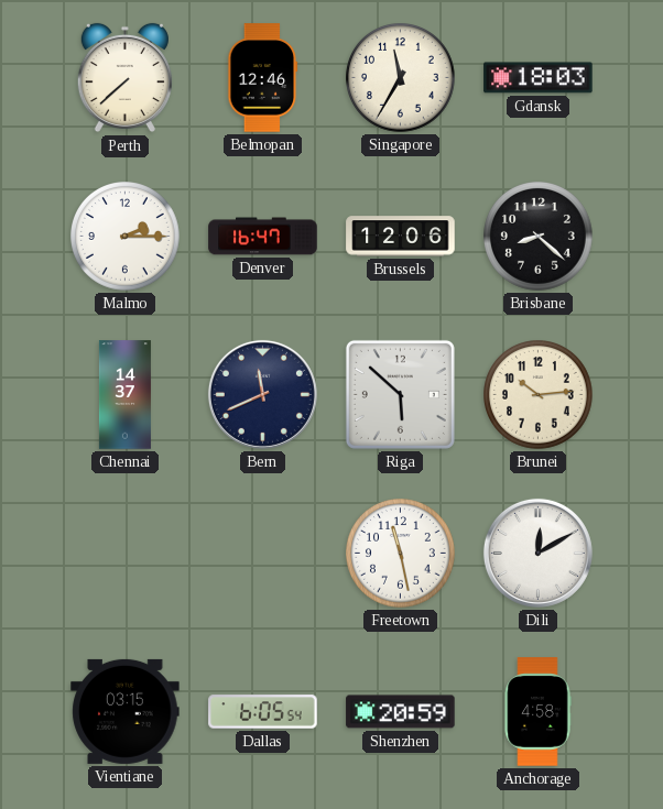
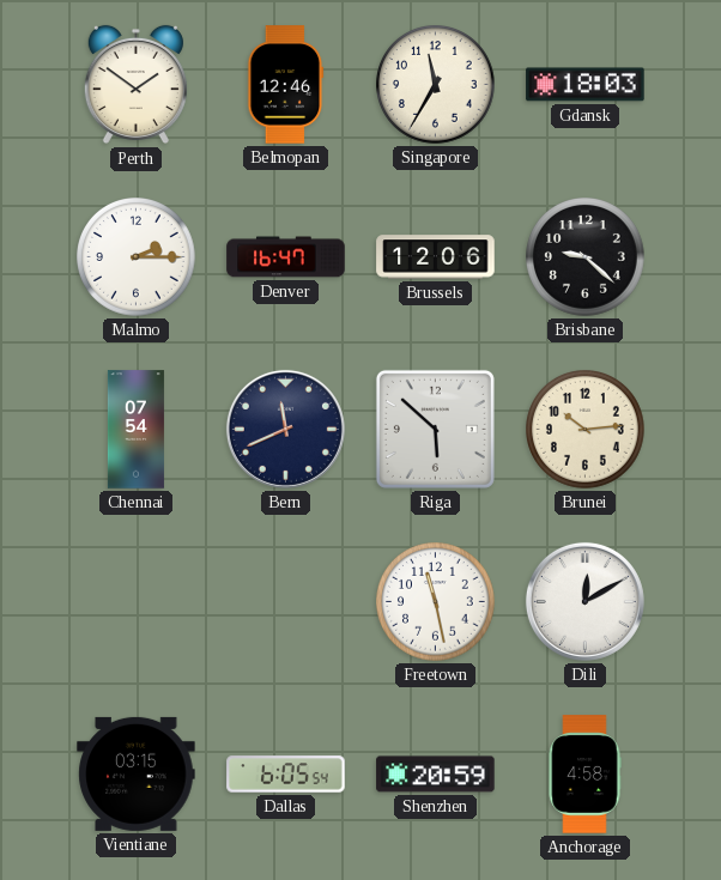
Perth: 7:38 -> 1:51 (135, 85)
Brisbane: 8:22 -> 9:22 (586, 257)
Chennai: 14:37 -> 07:54 (135, 430)
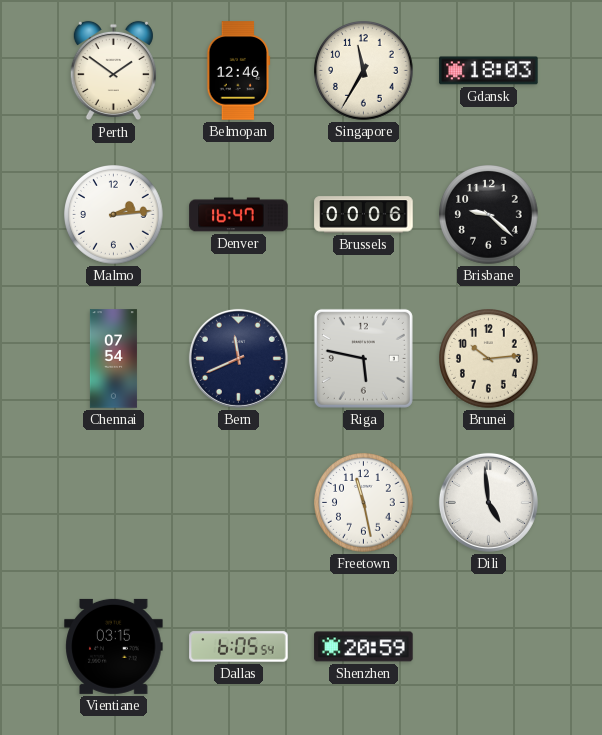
Malmo: 2:15 -> 2:14 (114, 215)
Brussels: 12:06 -> 00:06 (364, 215)
Riga: 5:52 -> 5:47 (363, 358)
Dili: 12:10 -> 4:59 (488, 502)
Anchorage: 4:58 -> none (584, 775)
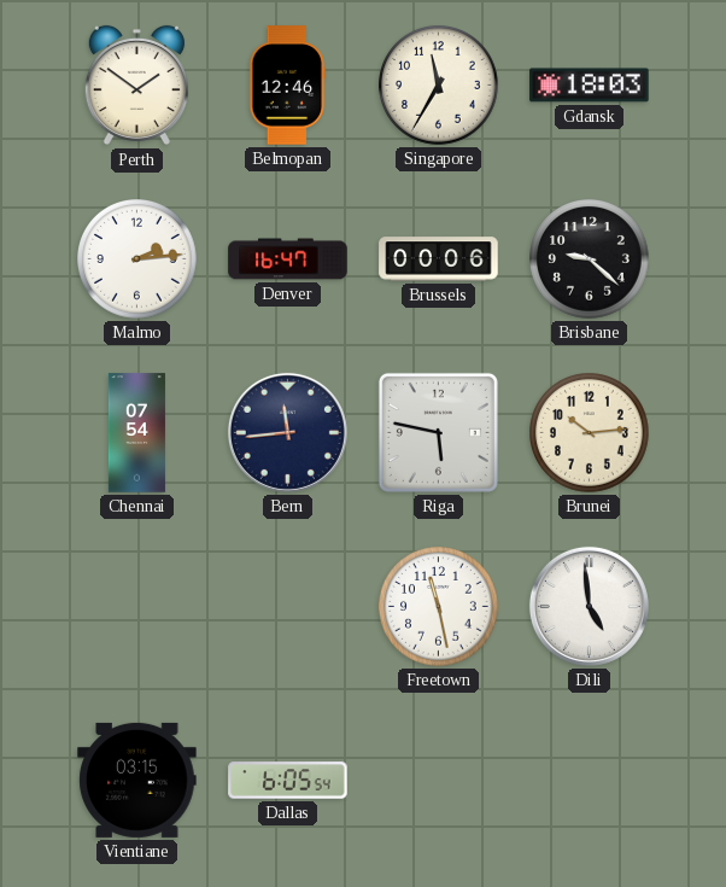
Bern: 11:41 -> 11:44 (287, 432)
Shenzhen: 20:59 -> none (364, 647)
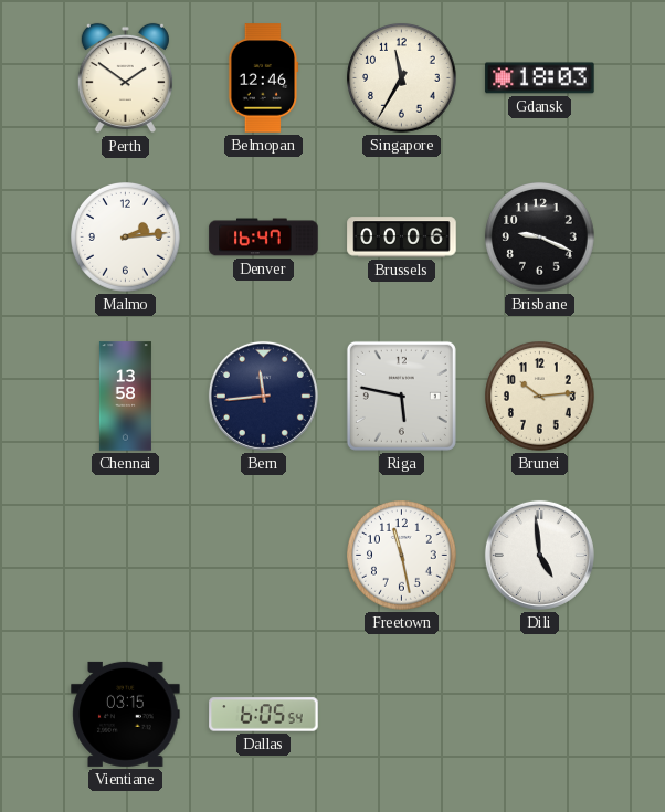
Brisbane: 9:22 -> 9:19 (540, 238)
Chennai: 07:54 -> 13:58 (125, 397)
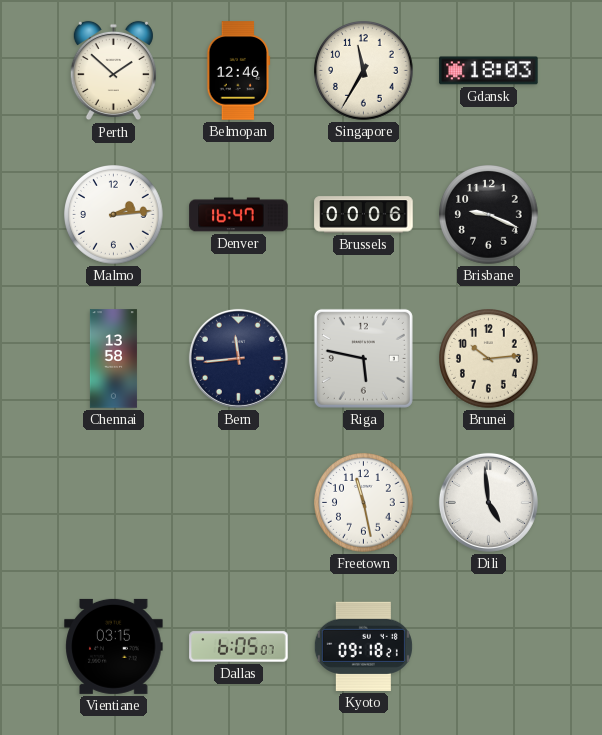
Perth: 1:51 -> 1:52 (113, 71)
Dallas: 6:05:54 -> 6:05:07 (239, 647)
Kyoto: none -> 09:18 (363, 646)
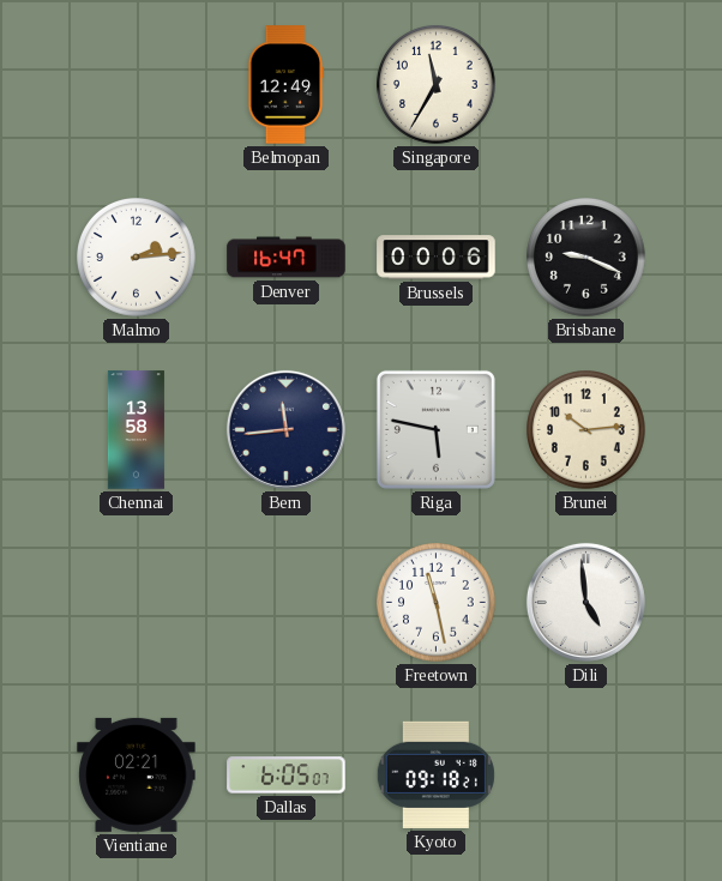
Perth: 1:52 -> none (113, 71)
Belmopan: 12:46 -> 12:49 (287, 85)
Gdansk: 18:03 -> none (489, 71)
Vientiane: 03:15 -> 02:21 (137, 774)
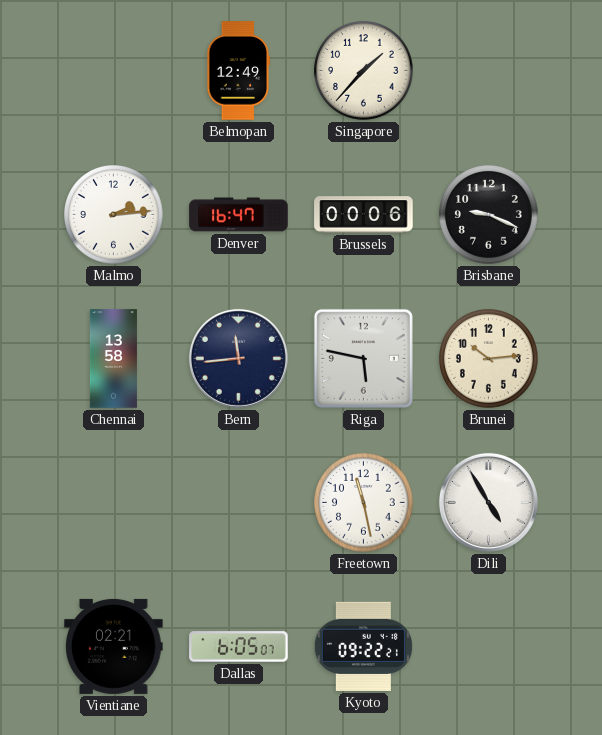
Singapore: 11:35 -> 1:37 (364, 71)
Dili: 4:59 -> 4:55 (488, 502)
Kyoto: 09:18 -> 09:22 (363, 646)
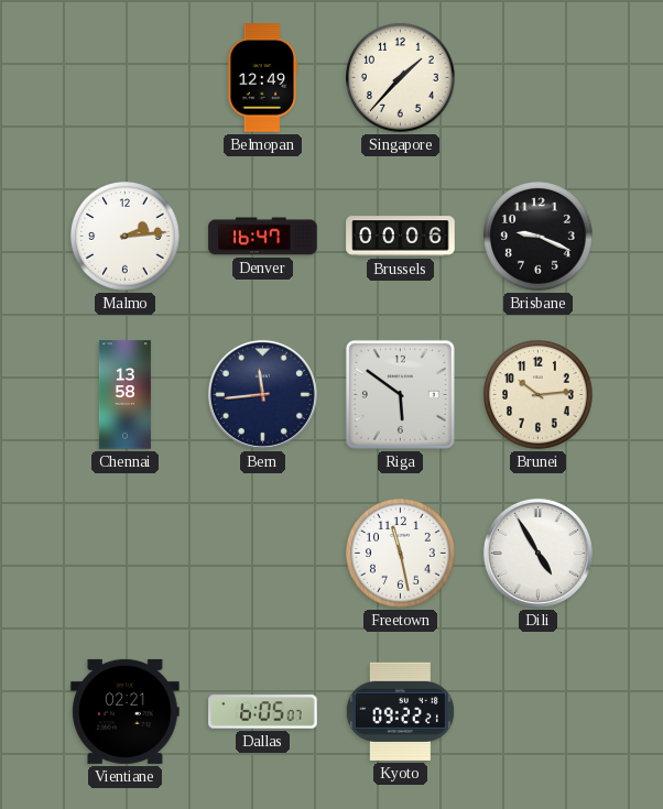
Riga: 5:47 -> 5:51 (400, 394)
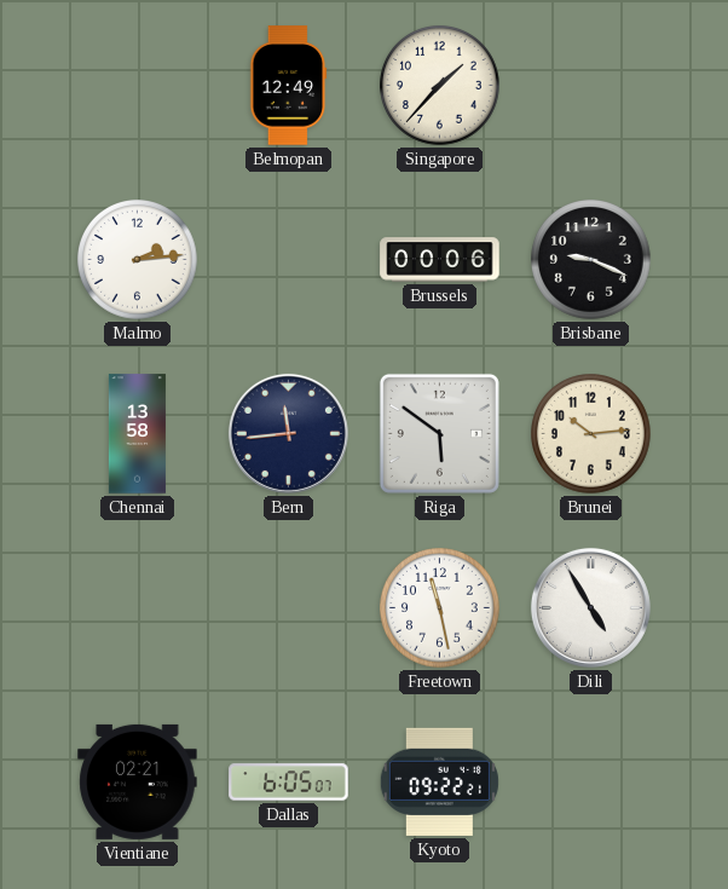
Denver: 16:47 -> none (263, 237)
